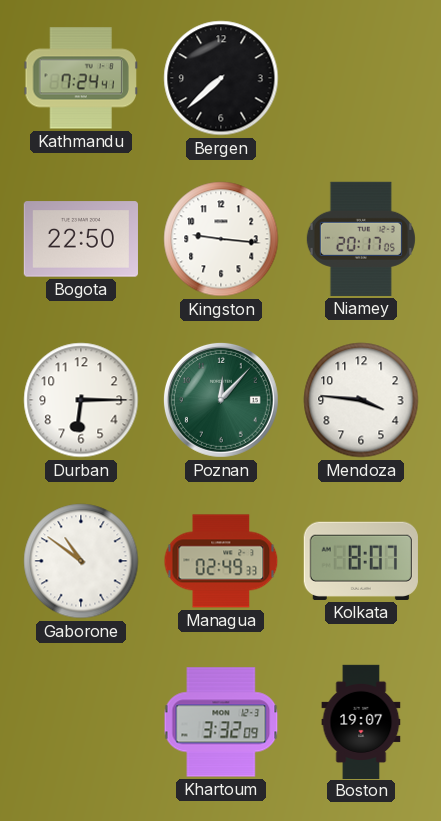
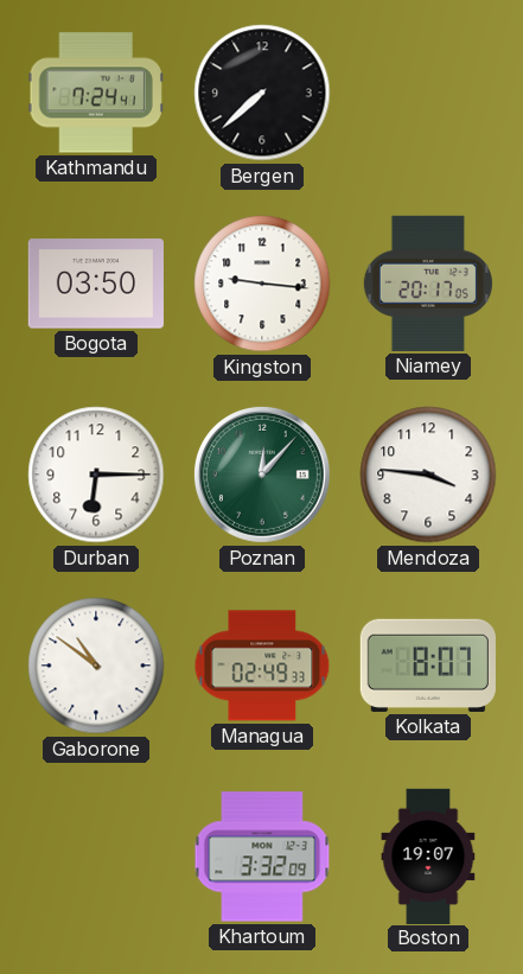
Bogota: 22:50 -> 03:50 (96, 284)
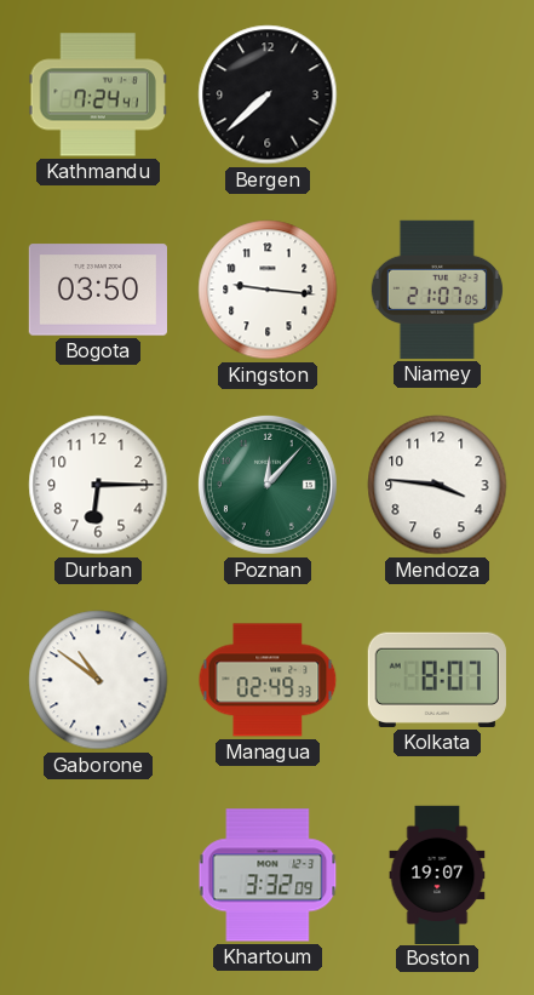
Niamey: 20:17 -> 21:07 (437, 290)
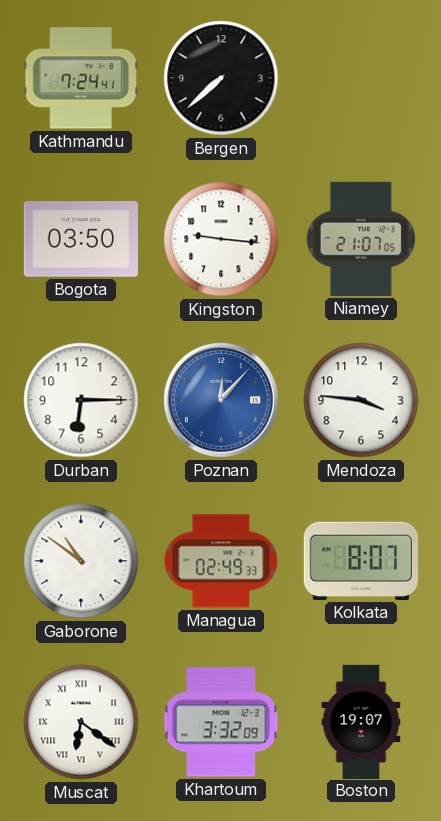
Poznan dial: green -> blue (221, 400)
Muscat: none -> 6:21 (81, 722)
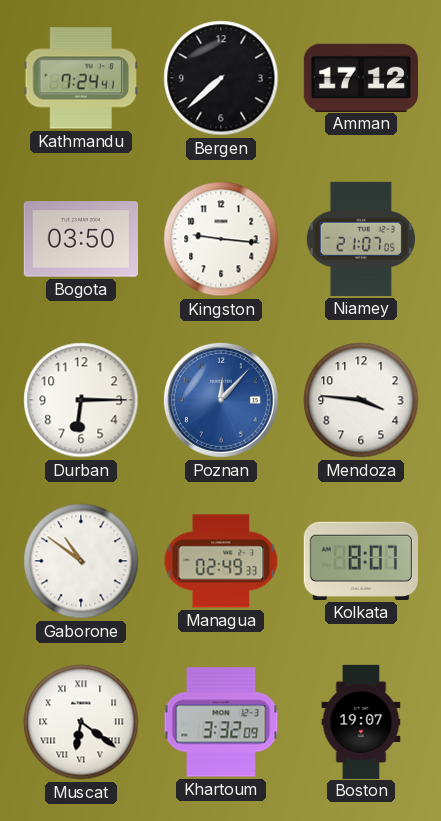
Amman: none -> 17:12 (361, 77)
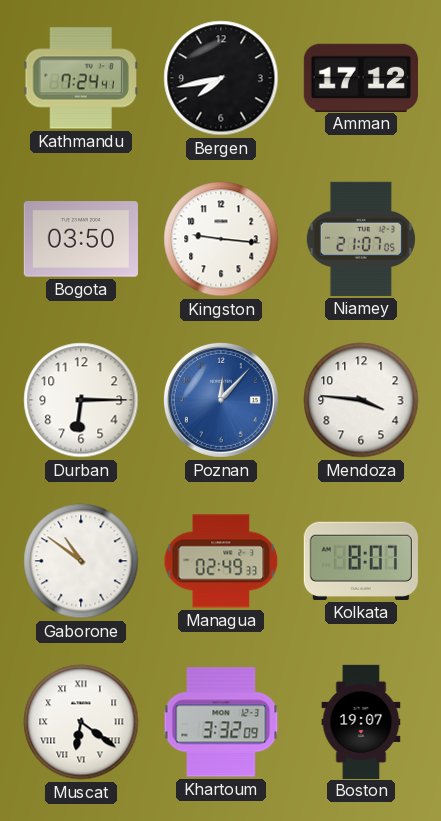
Bergen: 7:38 -> 7:43 (221, 78)
